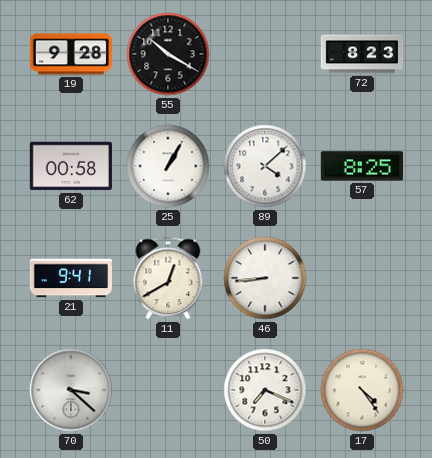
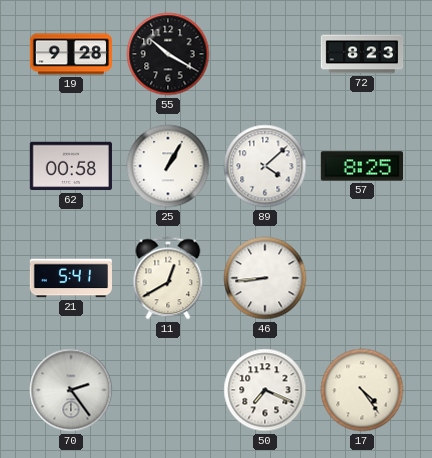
21: 9:41 -> 5:41 (70, 278)
70: 3:22 -> 2:24 (71, 390)
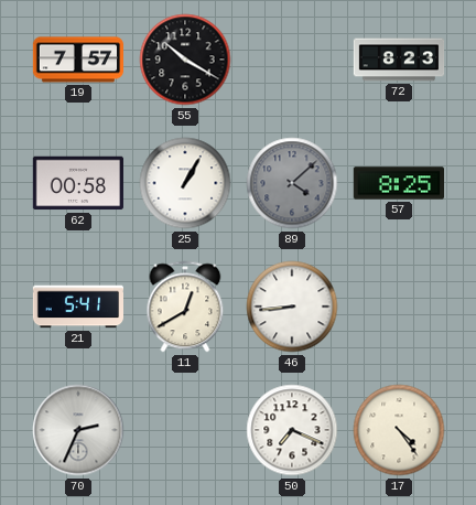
19: 9:28 -> 7:57 (77, 60)
89 dial: white -> grey (292, 183)
70: 2:24 -> 2:34 (78, 430)
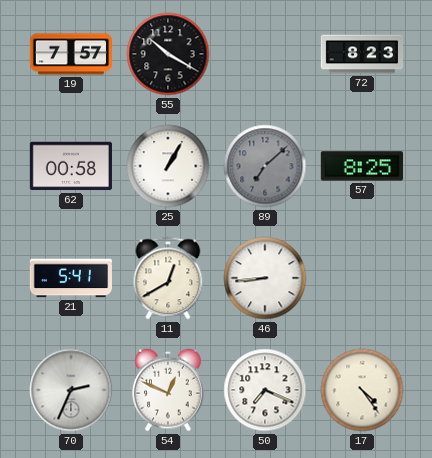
89: 4:08 -> 7:08 (265, 166)
54: none -> 12:49 (168, 390)
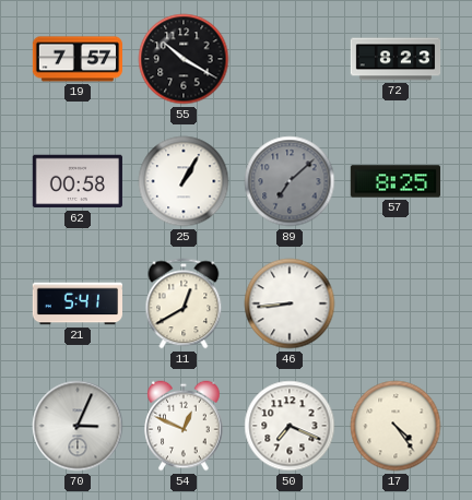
70: 2:34 -> 3:04 (78, 426)
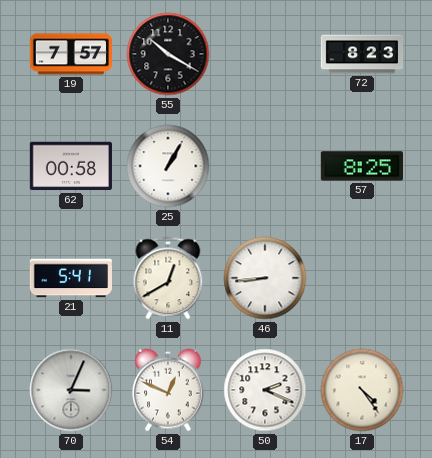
89: 7:08 -> none (290, 181)
50: 7:19 -> 2:19 (265, 390)
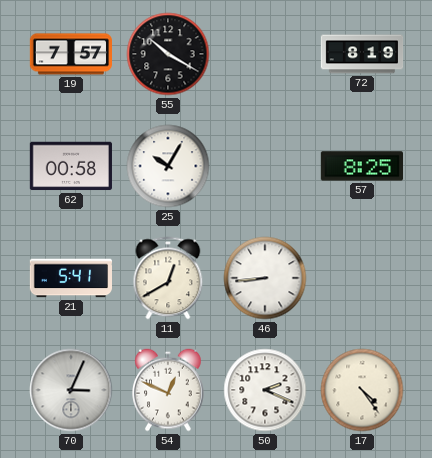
72: 8:23 -> 8:19 (362, 54)
25: 1:05 -> 10:05 (168, 166)
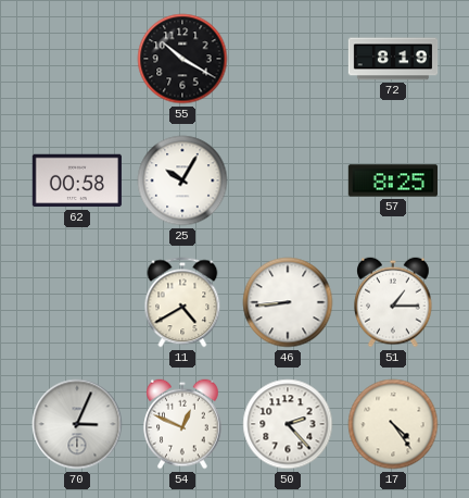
19: 7:57 -> none (70, 54)
21: 5:41 -> none (70, 278)
11: 12:40 -> 4:40 (182, 302)
51: none -> 1:15 (393, 302)
50: 2:19 -> 2:23 (288, 424)
